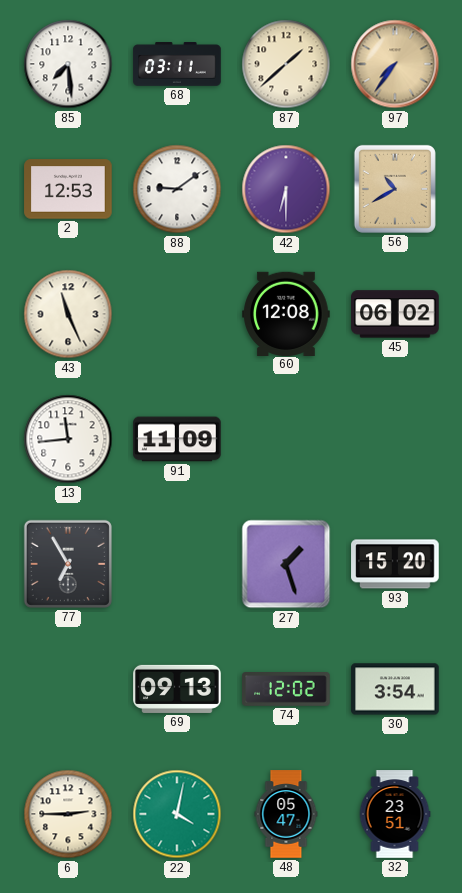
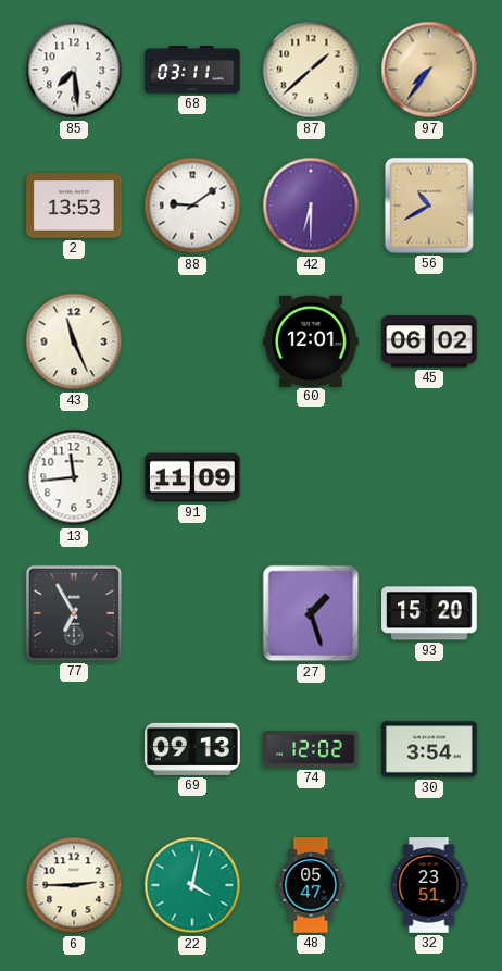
2: 12:53 -> 13:53 (74, 206)
60: 12:08 -> 12:01 (311, 340)
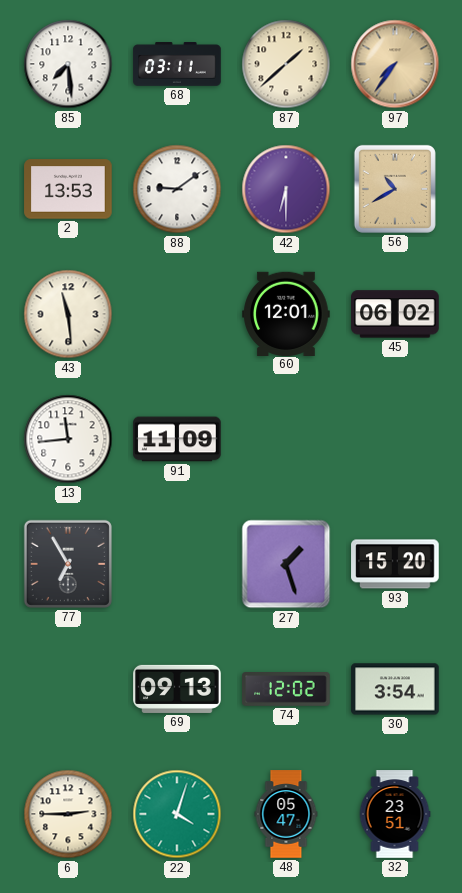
43: 11:26 -> 11:29 (68, 314)
22: 4:02 -> 4:03 (177, 814)
